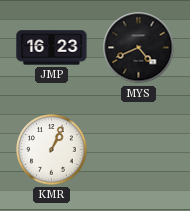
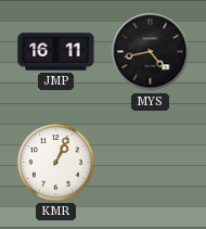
JMP: 16:23 -> 16:11 (56, 52)
MYS: 4:41 -> 4:43 (151, 52)
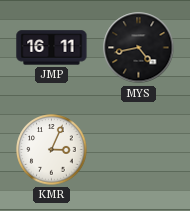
KMR: 1:04 -> 3:04 (52, 150)
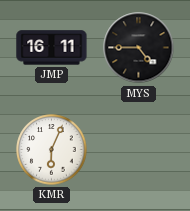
MYS: 4:43 -> 4:45 (139, 48)
KMR: 3:04 -> 6:04 (52, 150)
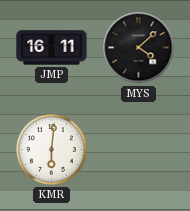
MYS: 4:45 -> 4:08 (139, 48)
KMR: 6:04 -> 6:01 (52, 150)
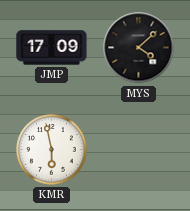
JMP: 16:11 -> 17:09 (52, 48)
KMR: 6:01 -> 5:58 (52, 150)
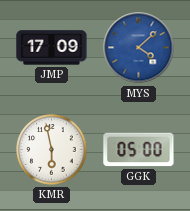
MYS dial: black -> blue (139, 48)
GGK: none -> 05:00 (139, 150)
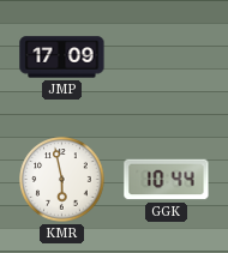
MYS: 4:08 -> none (139, 48)
GGK: 05:00 -> 10:44 (167, 180)
